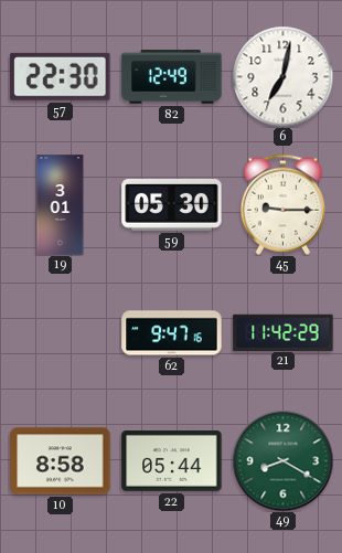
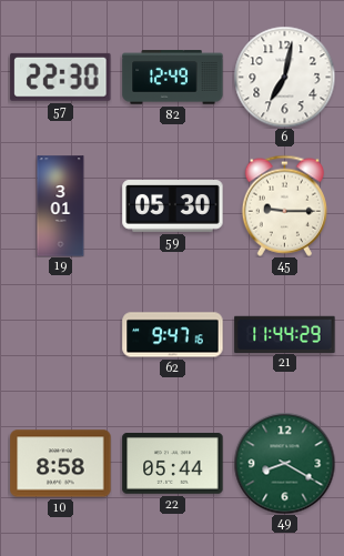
21: 11:42 -> 11:44 (285, 334)
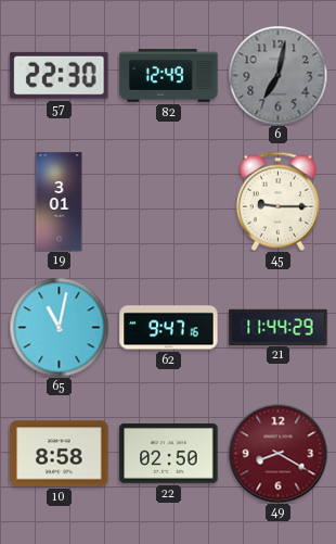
6 dial: white -> grey (277, 75)
59: 05:30 -> none (173, 206)
65: none -> 11:02 (59, 327)
22: 05:44 -> 02:50 (169, 454)
49 dial: green -> burgundy (277, 453)
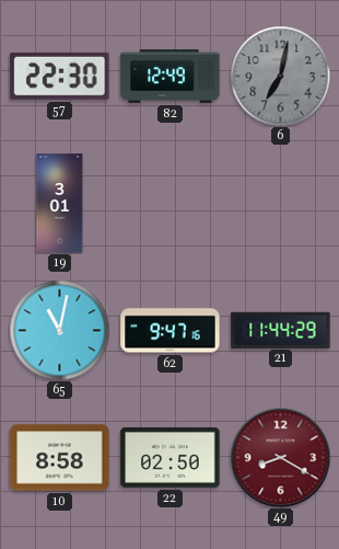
45: 9:15 -> none (277, 201)
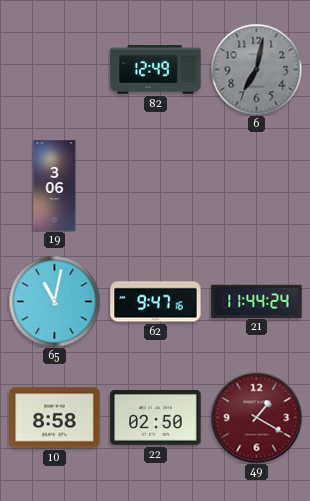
57: 22:30 -> none (60, 76)
19: 3:01 -> 3:06 (55, 186)
21: 11:44:29 -> 11:44:24 (257, 301)
49: 8:20 -> 1:20 (256, 417)
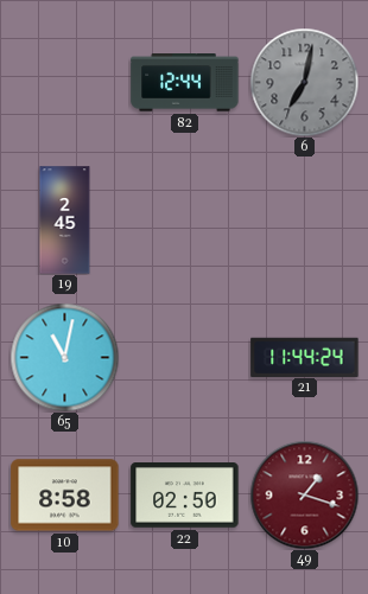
82: 12:49 -> 12:44 (185, 83)
19: 3:06 -> 2:45 (65, 221)
62: 9:47 -> none (156, 302)
49: 1:20 -> 1:18 (304, 494)
